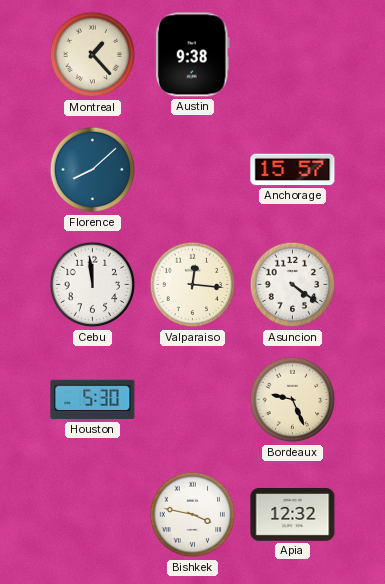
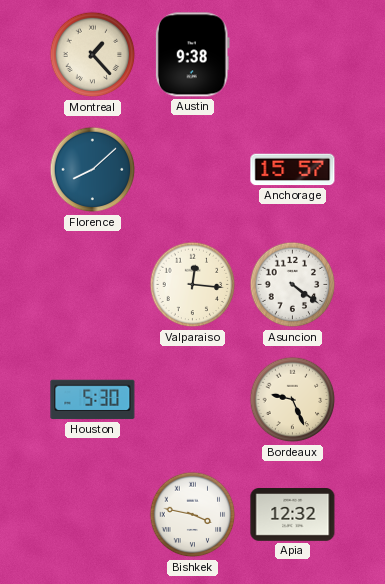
Cebu: 11:59 -> none (93, 285)
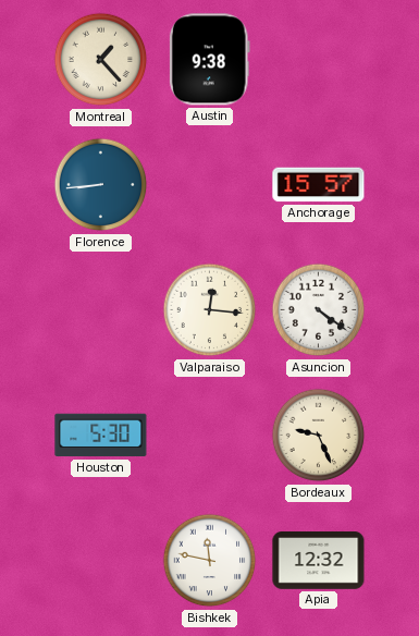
Florence: 8:08 -> 8:44 (101, 185)
Bishkek: 3:47 -> 11:47 (210, 561)
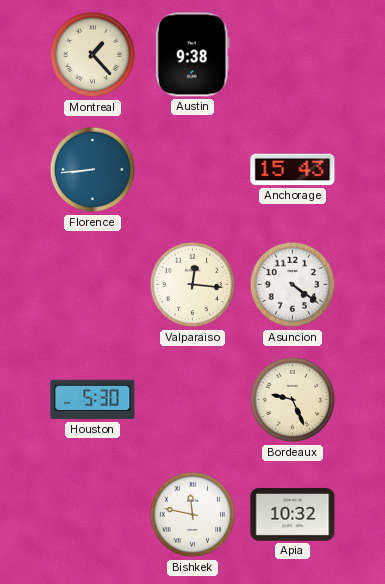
Anchorage: 15:57 -> 15:43 (293, 170)
Apia: 12:32 -> 10:32 (293, 515)
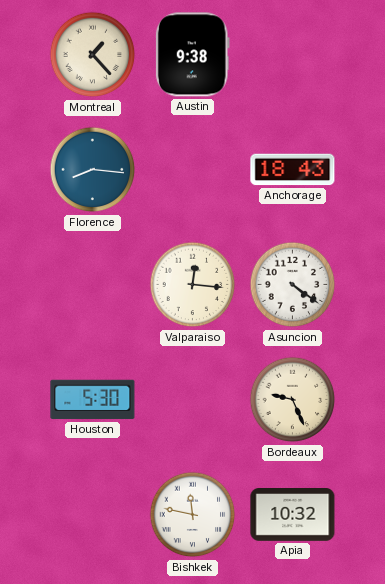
Florence: 8:44 -> 8:16 (93, 170)
Anchorage: 15:43 -> 18:43 (293, 170)
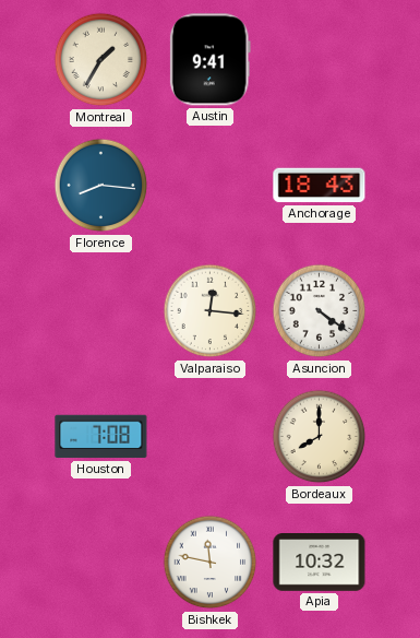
Montreal: 1:23 -> 1:35 (101, 60)
Austin: 9:38 -> 9:41 (209, 60)
Houston: 5:30 -> 7:08 (101, 437)
Bordeaux: 9:26 -> 8:00 (320, 437)
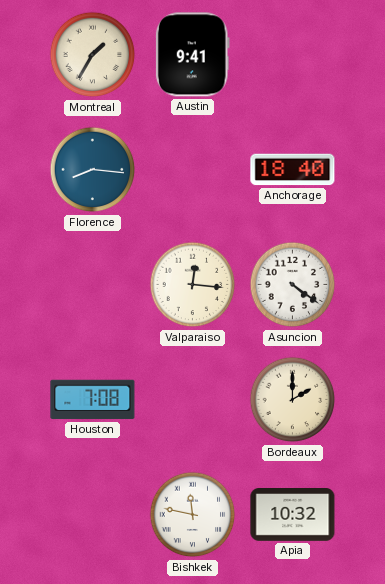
Anchorage: 18:43 -> 18:40 (293, 170)
Bordeaux: 8:00 -> 2:00 (293, 400)
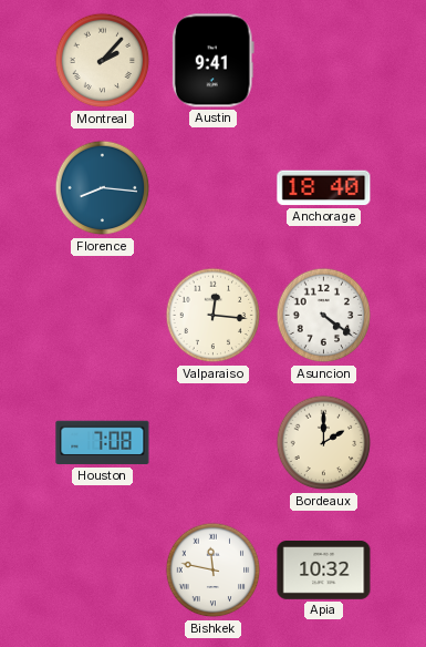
Montreal: 1:35 -> 2:07 (103, 61)
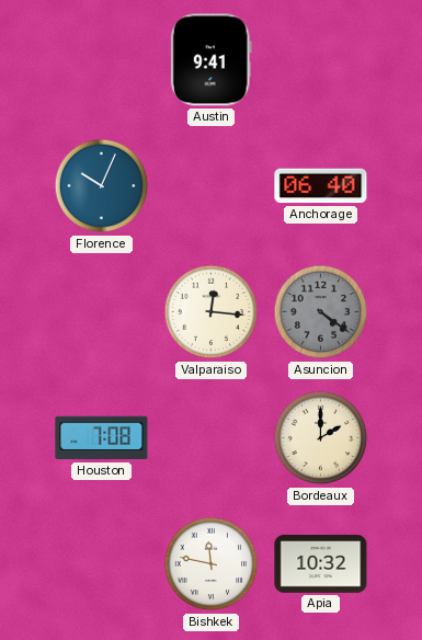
Montreal: 2:07 -> none (103, 61)
Florence: 8:16 -> 10:04 (102, 186)
Anchorage: 18:40 -> 06:40 (321, 186)
Asuncion dial: white -> grey (321, 312)
